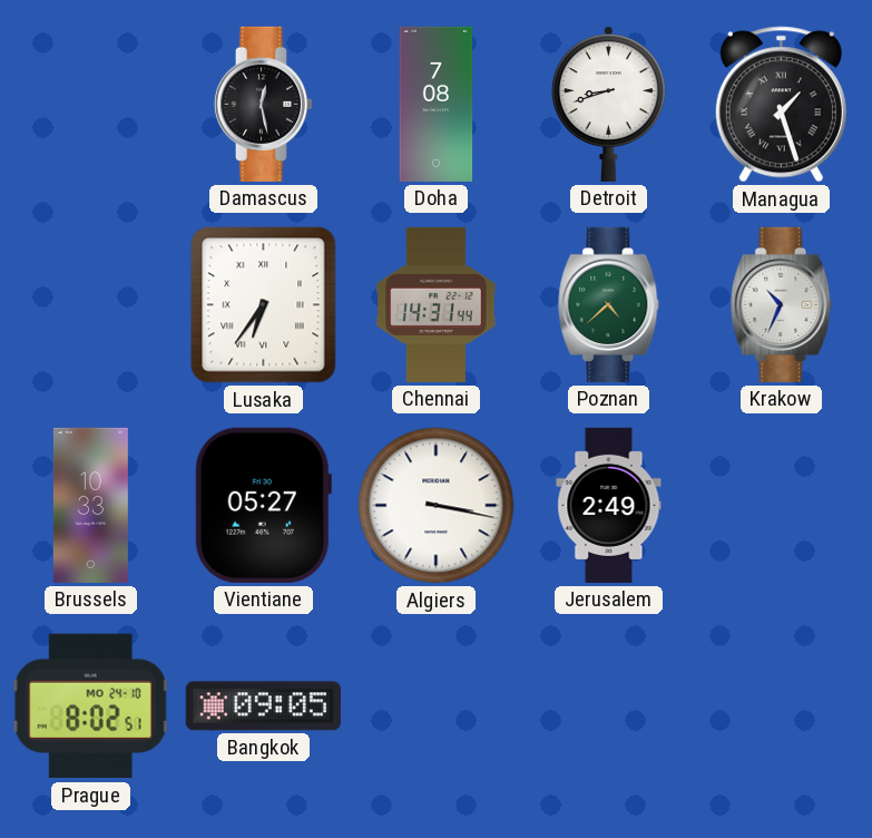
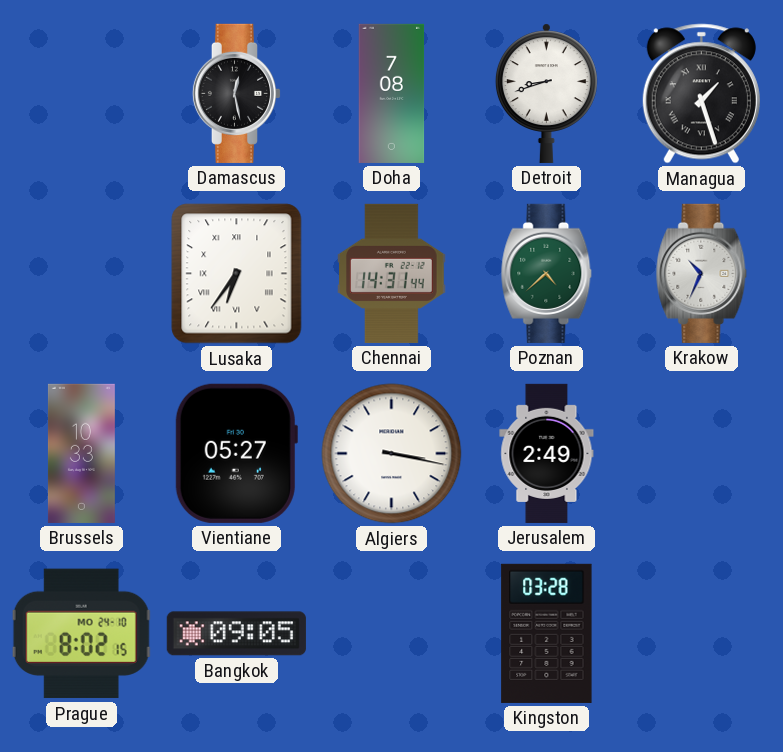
Prague: 8:02:51 -> 8:02:15 (82, 634)
Kingston: none -> 03:28 (547, 633)
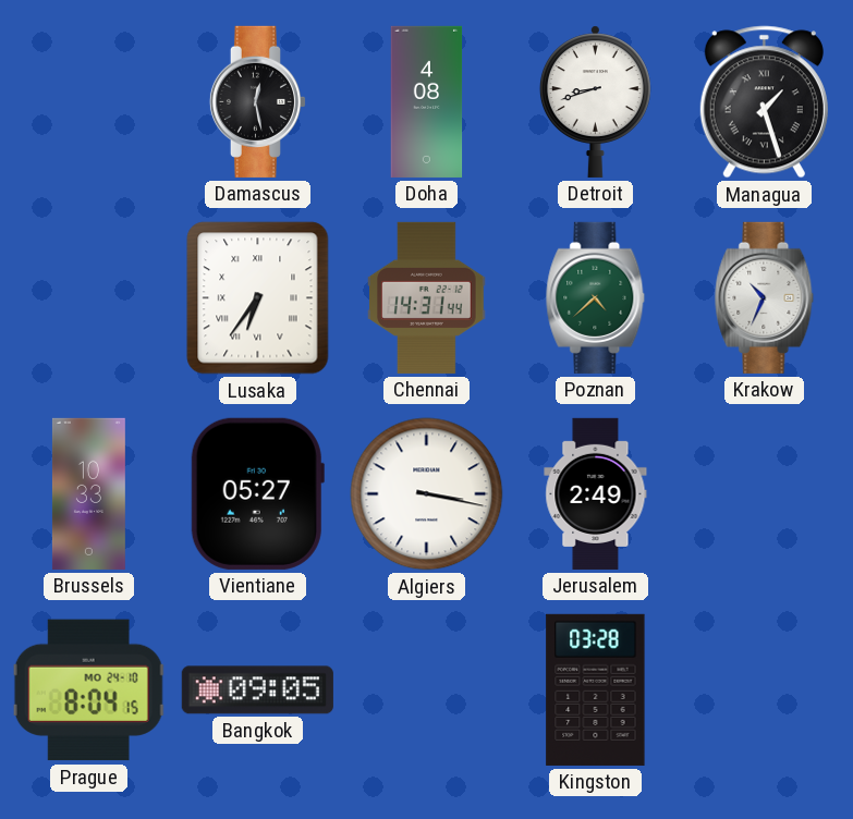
Doha: 7:08 -> 4:08 (427, 101)
Prague: 8:02 -> 8:04 (89, 690)
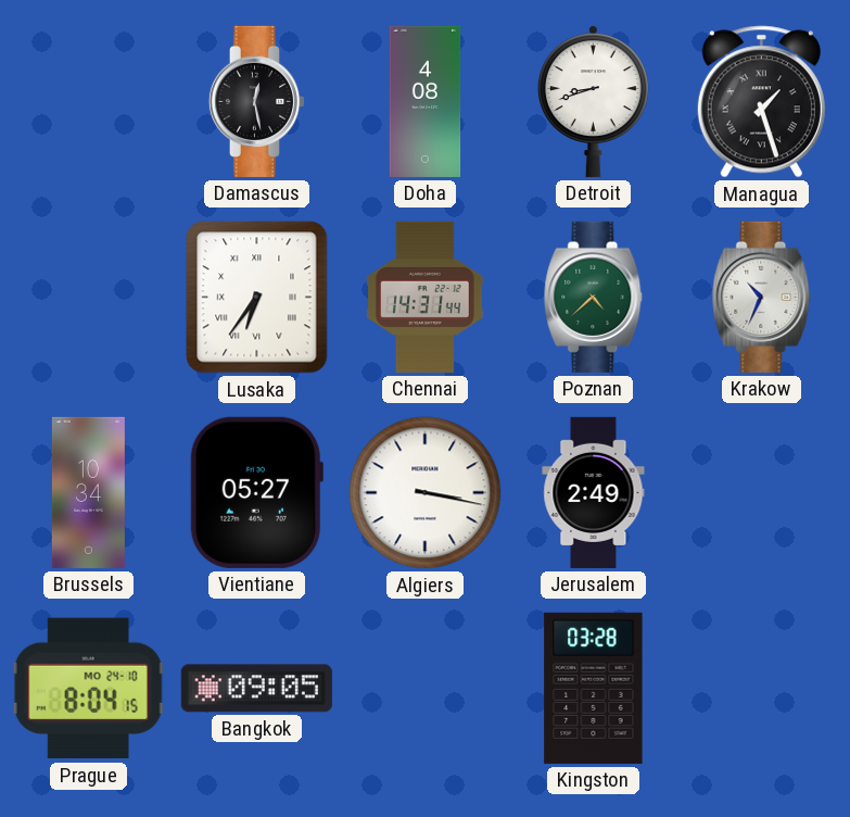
Brussels: 10:33 -> 10:34 (88, 492)
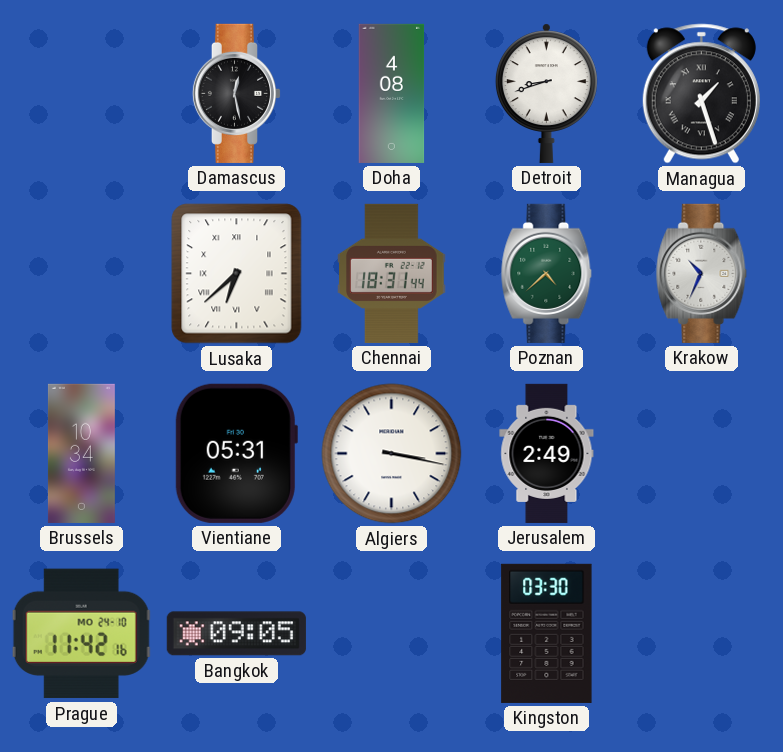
Lusaka: 6:36 -> 6:38 (237, 274)
Chennai: 14:31 -> 18:31 (392, 273)
Vientiane: 05:27 -> 05:31 (236, 453)
Prague: 8:04 -> 11:42 (82, 634)
Kingston: 03:28 -> 03:30 (547, 633)
